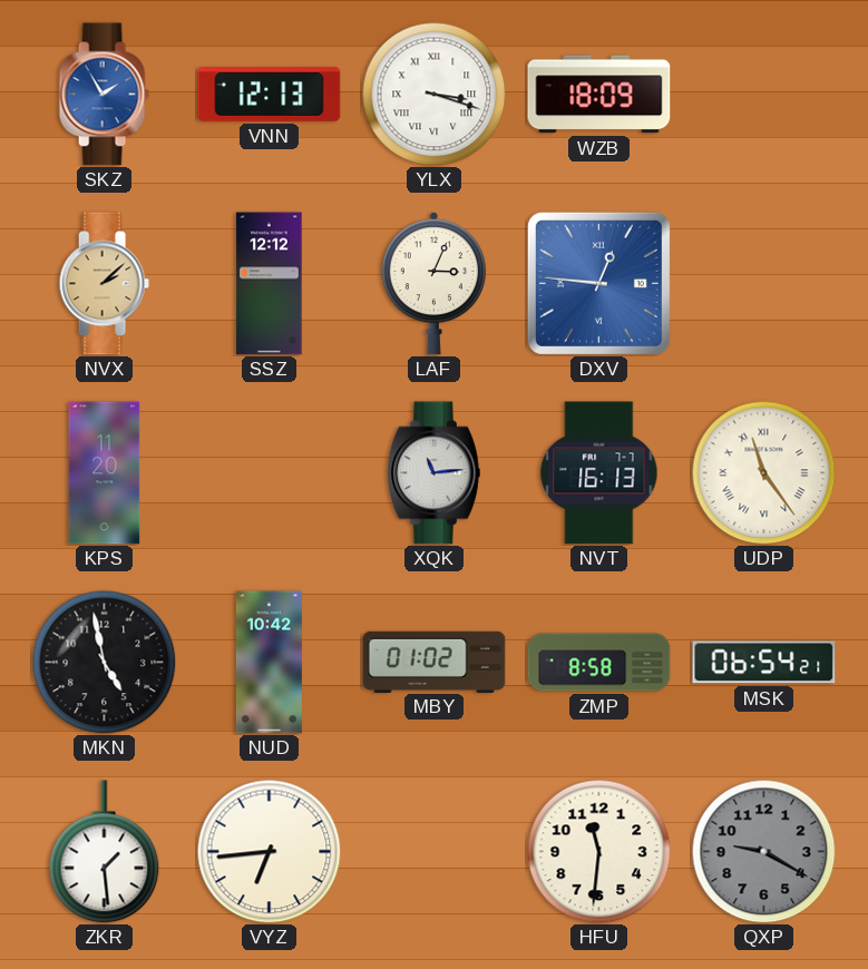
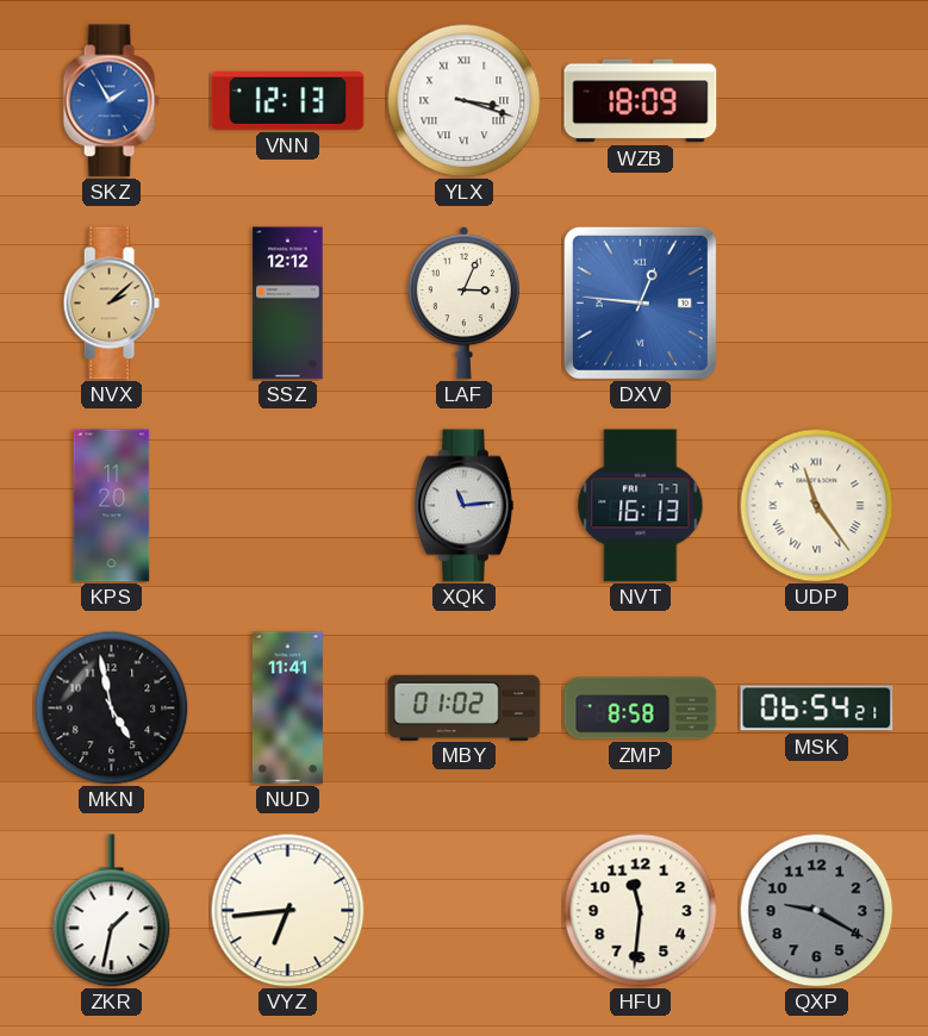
NUD: 10:42 -> 11:41 (287, 709)
ZKR: 1:29 -> 1:32 (112, 911)
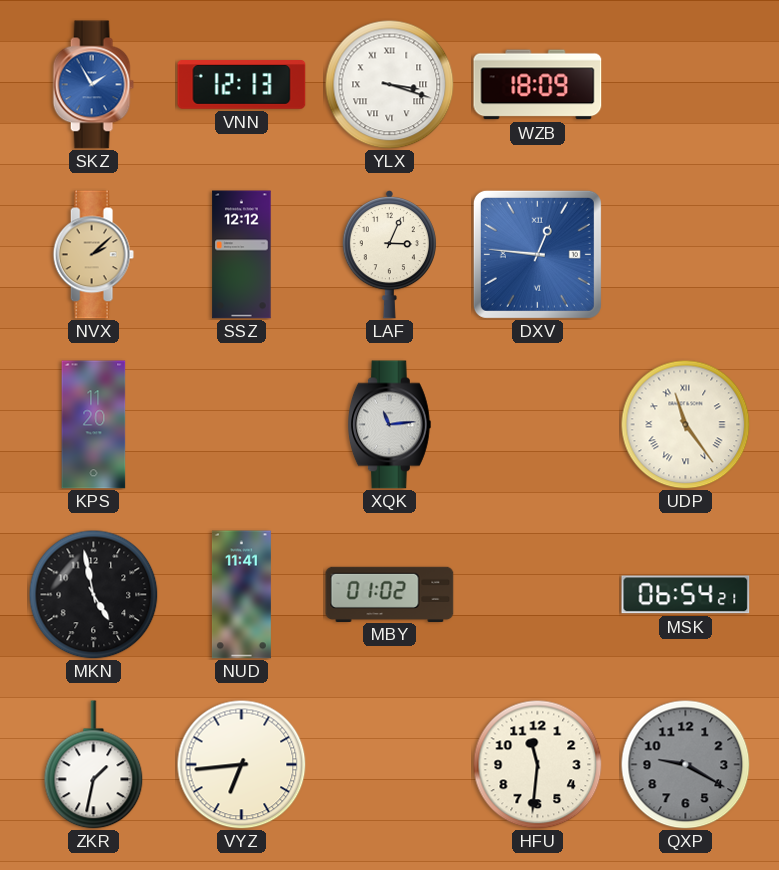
NVT: 16:13 -> none (641, 506)
ZMP: 8:58 -> none (641, 709)
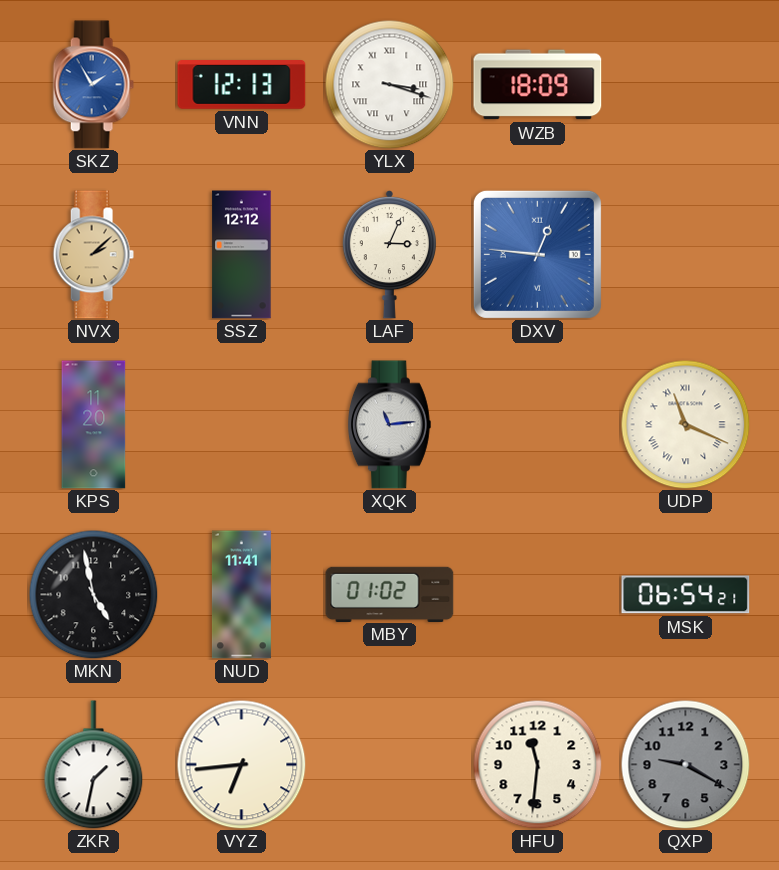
UDP: 11:24 -> 11:19 (685, 424)
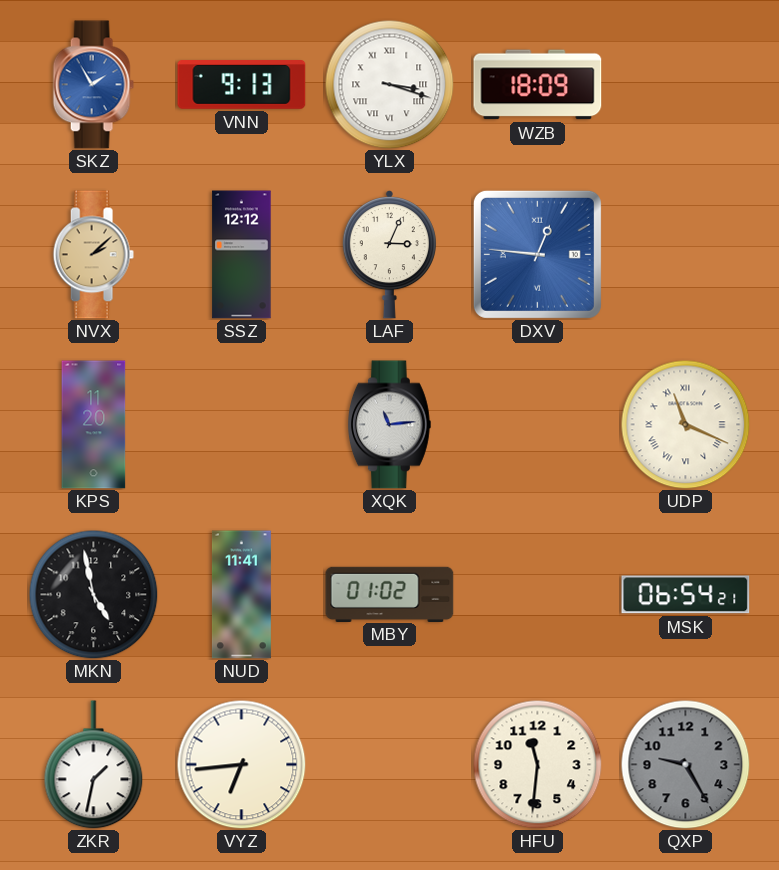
VNN: 12:13 -> 9:13 (242, 85)
QXP: 9:20 -> 9:25 (685, 764)
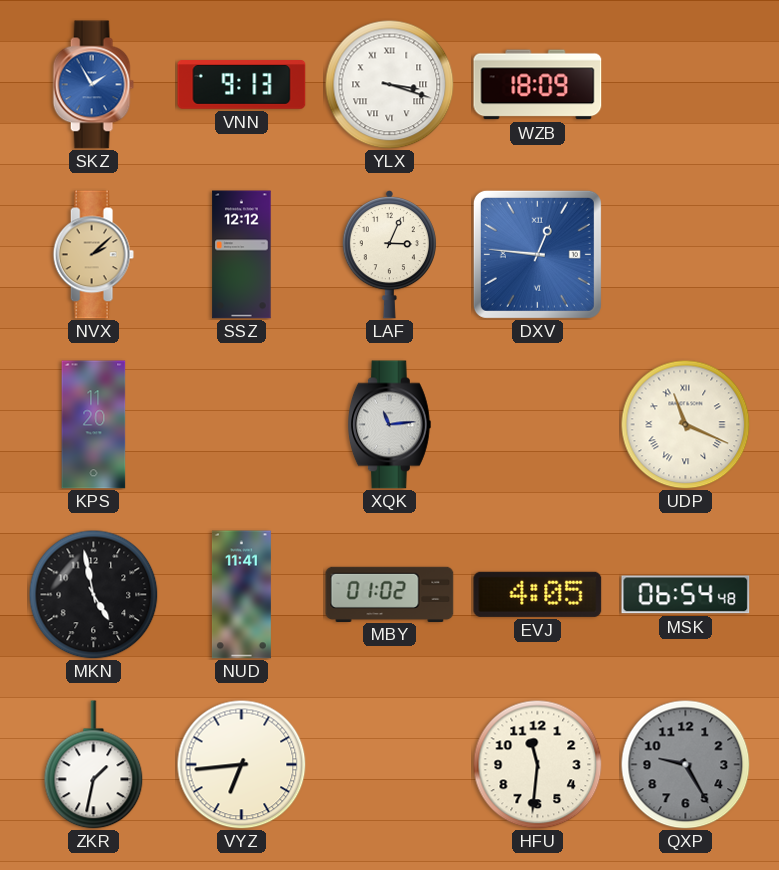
EVJ: none -> 4:05 (538, 594)
MSK: 06:54:21 -> 06:54:48 (686, 595)
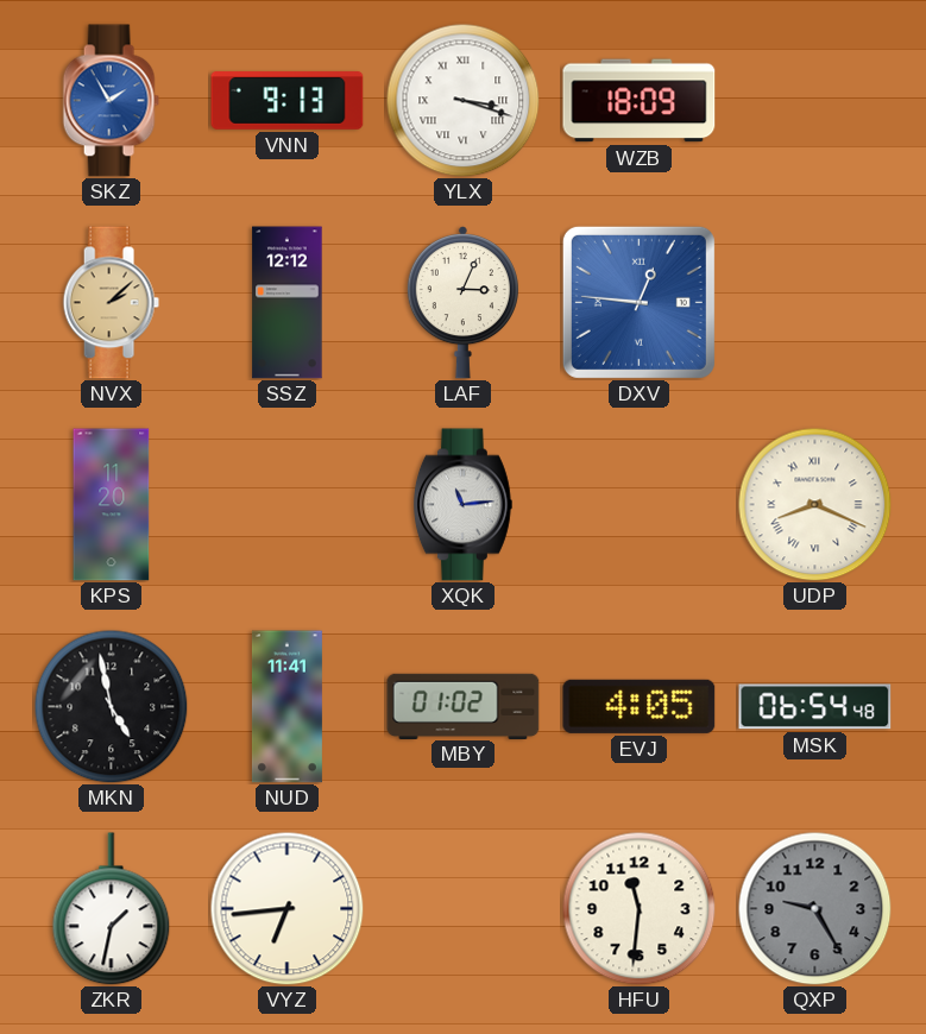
UDP: 11:19 -> 8:19 (814, 504)
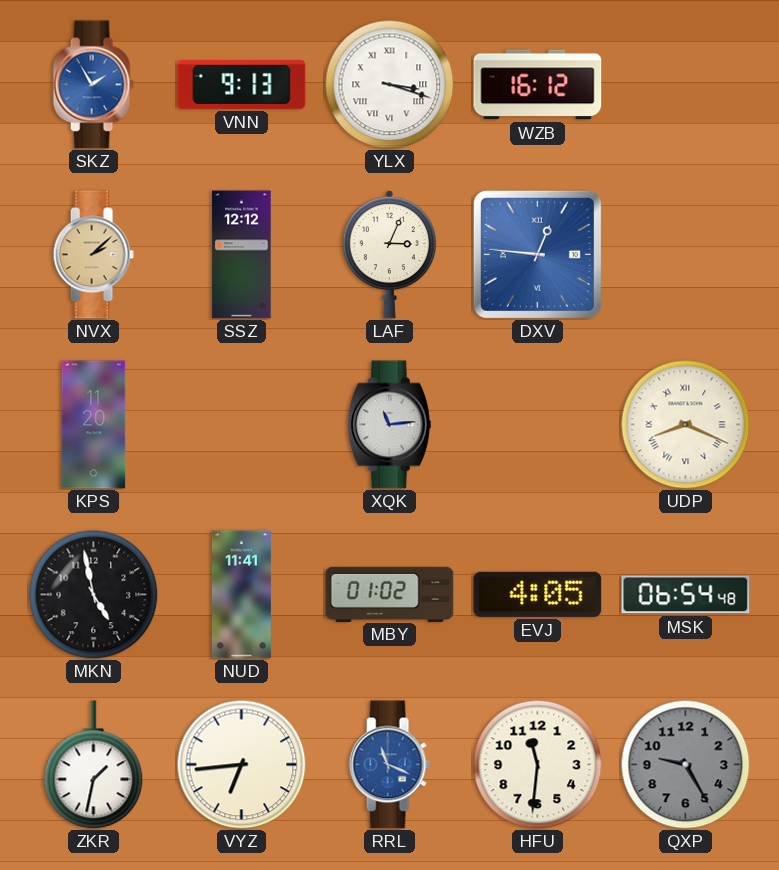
WZB: 18:09 -> 16:12 (538, 85)
RRL: none -> 11:19 (389, 765)
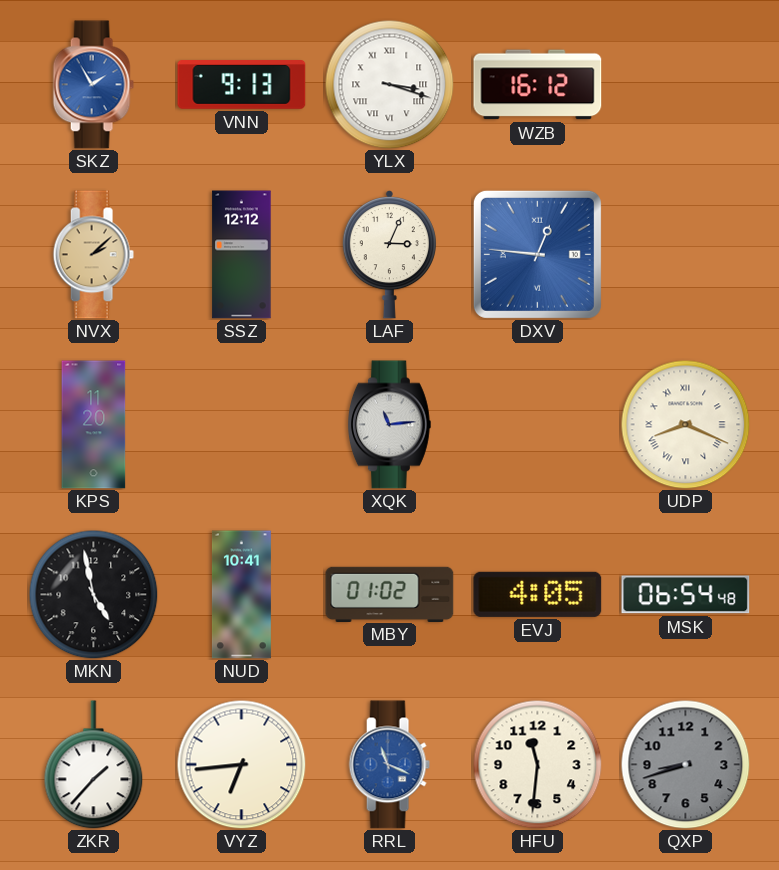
NUD: 11:41 -> 10:41 (241, 595)
ZKR: 1:32 -> 1:37 (94, 765)
QXP: 9:25 -> 8:42 (685, 764)
